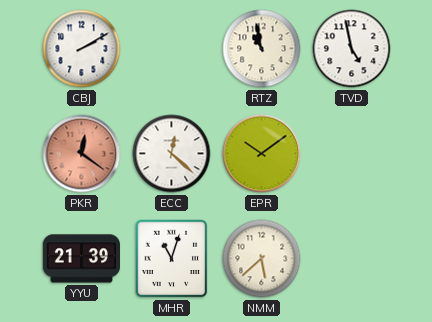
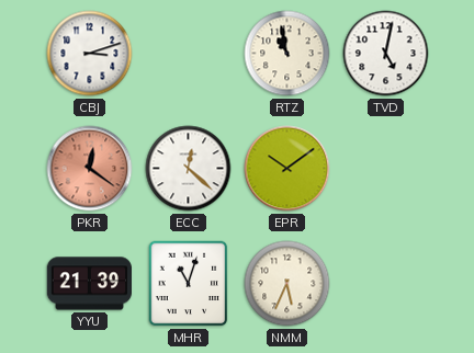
CBJ: 2:10 -> 3:12 (90, 54)
TVD: 4:58 -> 5:02 (386, 54)
NMM: 5:38 -> 5:34 (287, 284)
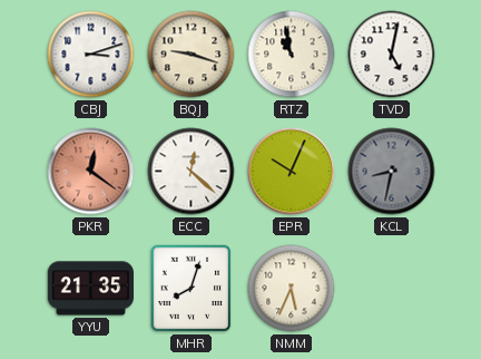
BQJ: none -> 9:18 (192, 55)
EPR: 10:09 -> 10:04 (292, 172)
KCL: none -> 8:32 (392, 172)
YYU: 21:39 -> 21:35 (90, 289)
MHR: 11:03 -> 8:03 (192, 289)
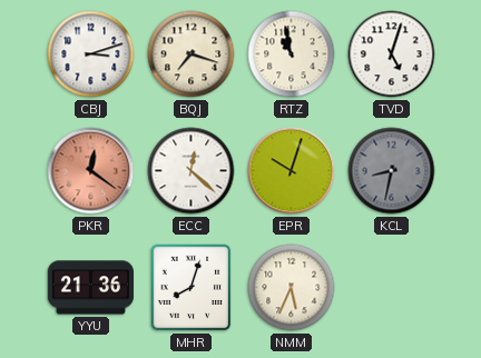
BQJ: 9:18 -> 7:18 (192, 54)
TVD: 5:02 -> 5:03 (392, 54)
EPR: 10:04 -> 10:03 (292, 171)
YYU: 21:35 -> 21:36 (90, 288)
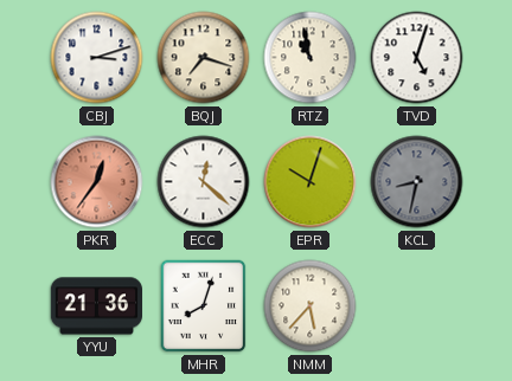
PKR: 12:21 -> 12:36 (97, 182)
NMM: 5:34 -> 5:37 (311, 306)
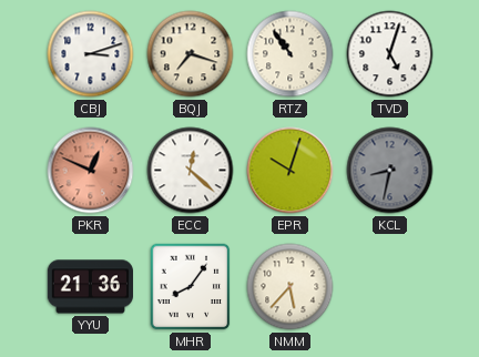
RTZ: 10:58 -> 10:54 (291, 54)
PKR: 12:36 -> 12:49 (91, 171)
MHR: 8:03 -> 8:06 (191, 287)
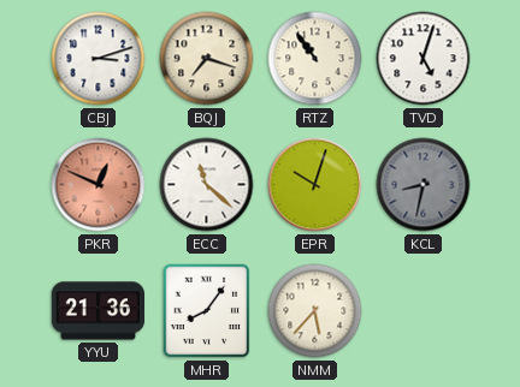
ECC: 12:22 -> 11:22 (207, 185)
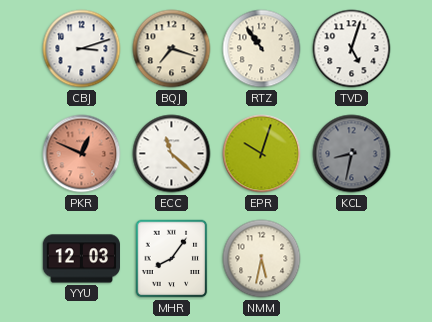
YYU: 21:36 -> 12:03 (81, 259)
NMM: 5:37 -> 5:32 (262, 259)
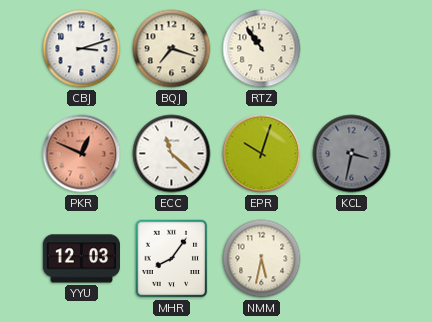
TVD: 5:03 -> none (352, 49)
KCL: 8:32 -> 3:32 (352, 154)
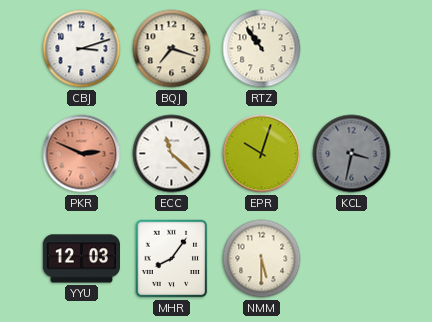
PKR: 12:49 -> 2:49 (82, 154)
NMM: 5:32 -> 5:30 (262, 259)
